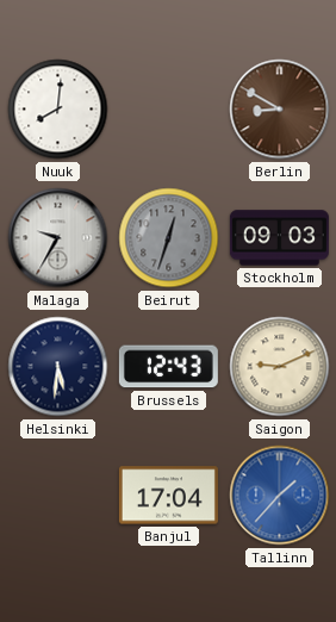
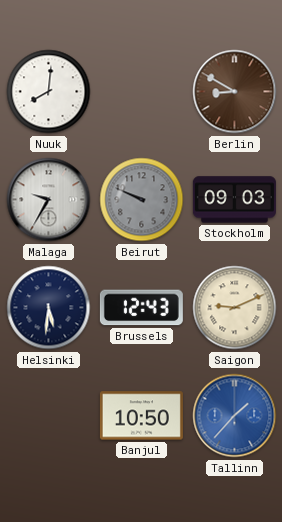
Beirut: 12:33 -> 9:49 (142, 200)
Banjul: 17:04 -> 10:50 (141, 416)
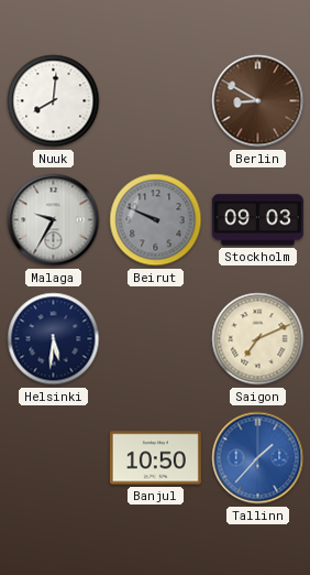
Brussels: 12:43 -> none (141, 308)
Saigon: 9:11 -> 7:11 (258, 339)
